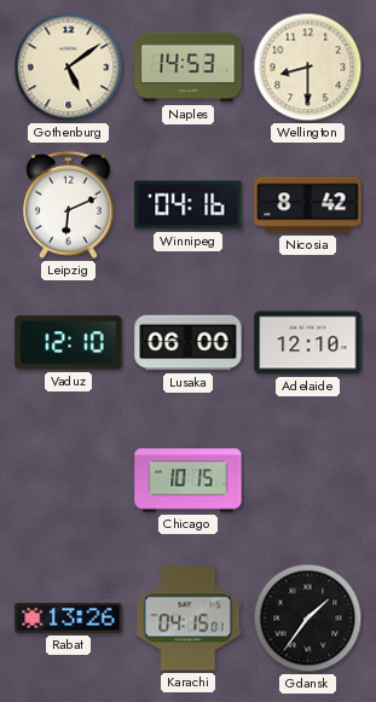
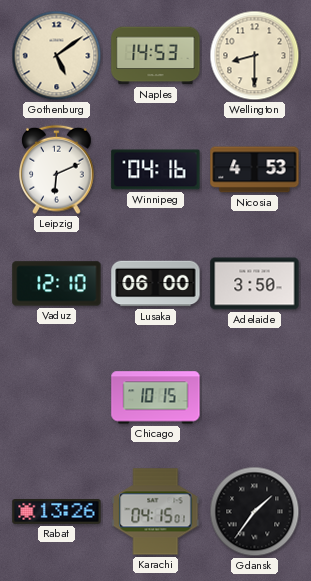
Nicosia: 8:42 -> 4:53 (255, 170)
Adelaide: 12:10 -> 3:50 (255, 284)
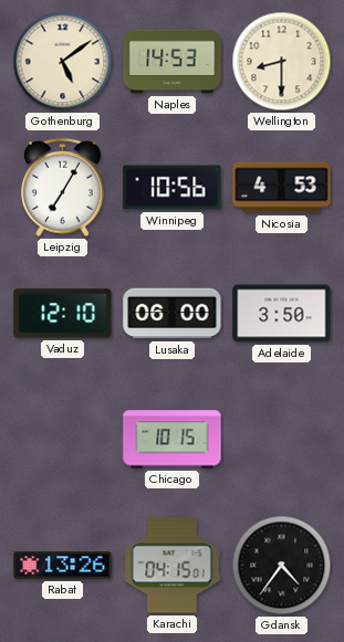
Leipzig: 6:11 -> 7:05 (63, 188)
Winnipeg: 04:16 -> 10:56 (173, 188)
Gdansk: 1:36 -> 4:36 (282, 566)
